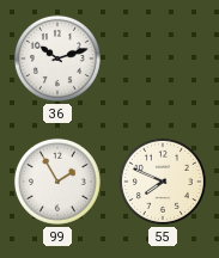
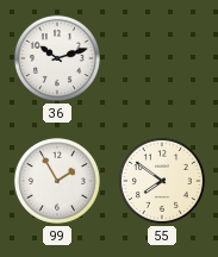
55: 7:49 -> 7:51 (162, 181)
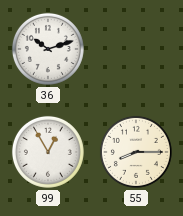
99: 1:55 -> 12:55 (48, 152)
55: 7:51 -> 8:15 (136, 152)
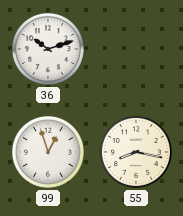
99: 12:55 -> 12:57 (48, 152)
55: 8:15 -> 8:17 (136, 152)
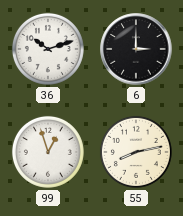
6: none -> 3:00 (136, 49)
55: 8:17 -> 8:13 (136, 152)
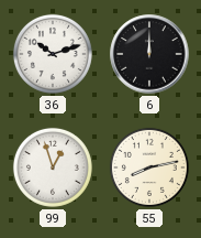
6: 3:00 -> 12:00 (149, 54)
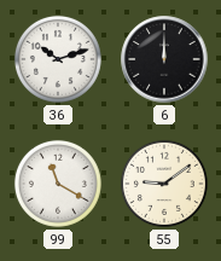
99: 12:57 -> 11:20 (58, 184)
55: 8:13 -> 9:09 (164, 184)
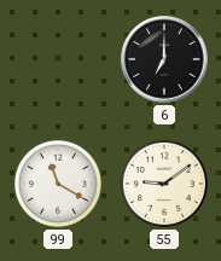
36: 10:12 -> none (58, 59)
6: 12:00 -> 7:00 (164, 59)
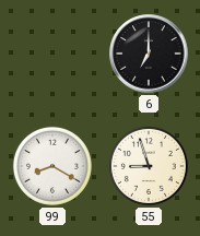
99: 11:20 -> 8:20 (52, 166)
55: 9:09 -> 8:57 (149, 166)
